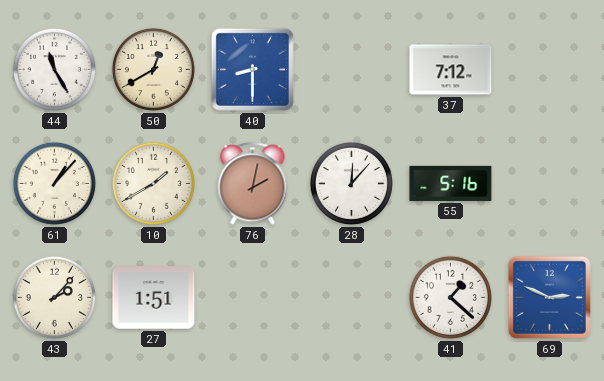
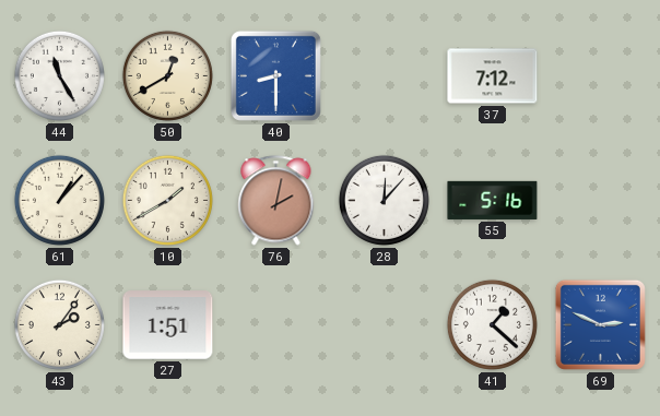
43: 2:07 -> 2:06 (59, 324)
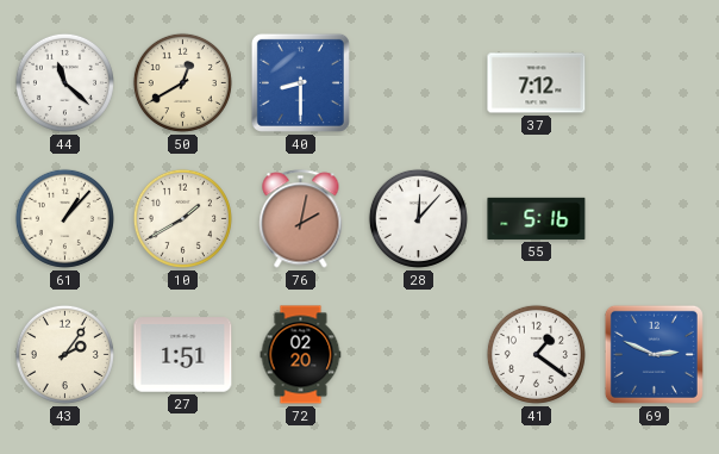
44: 11:25 -> 11:22 (64, 82)
72: none -> 02:20 (301, 355)
41: 1:22 -> 1:21 (536, 354)
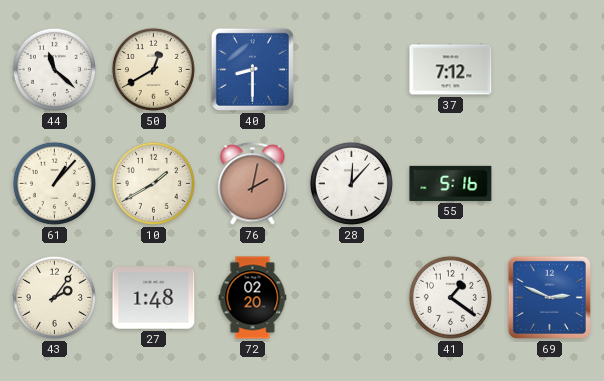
27: 1:51 -> 1:48 (154, 298)
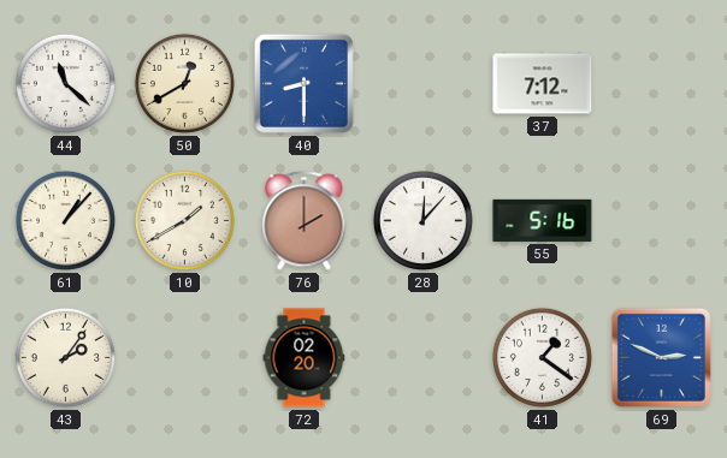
76: 2:02 -> 2:00 (305, 221)
27: 1:48 -> none (154, 298)
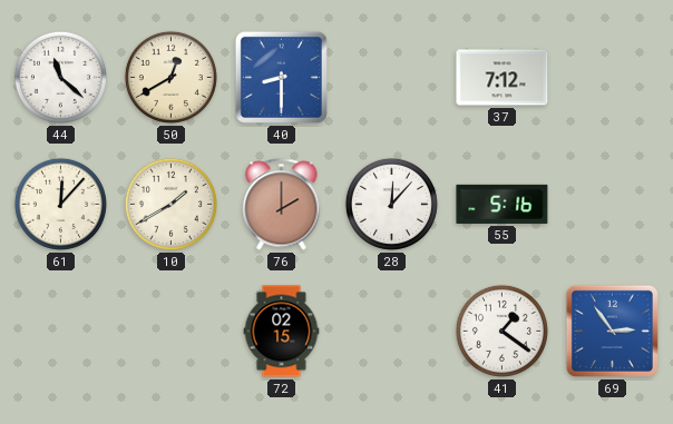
61: 1:07 -> 12:07 (60, 204)
43: 2:06 -> none (65, 357)
72: 02:20 -> 02:15 (282, 332)
69: 2:49 -> 2:54 (612, 331)
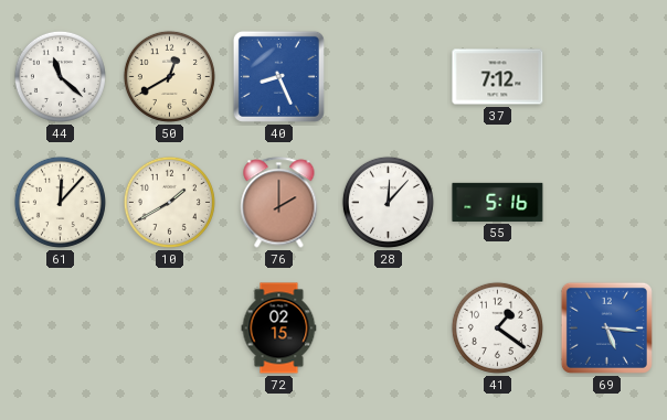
40: 8:30 -> 8:26 (278, 76)
69: 2:54 -> 5:16 (606, 327)
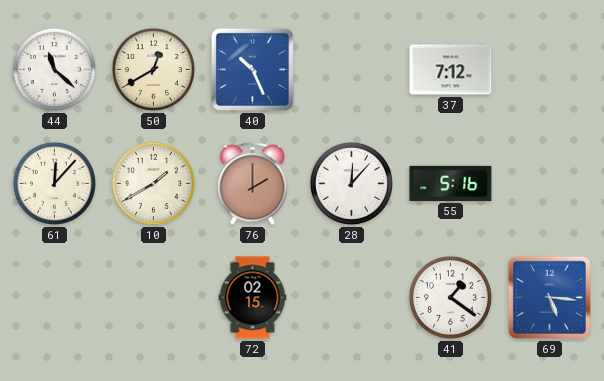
40: 8:26 -> 10:26 (252, 69)
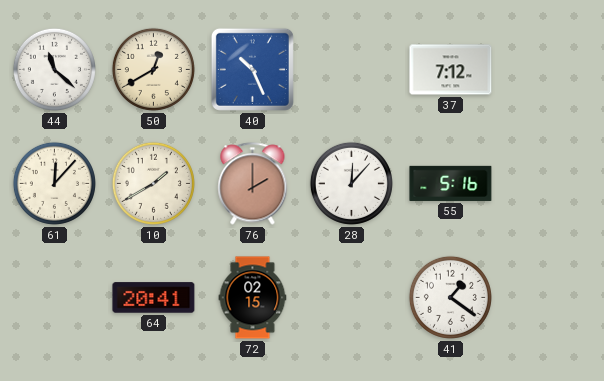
64: none -> 20:41 (154, 298)
69: 5:16 -> none (549, 297)
